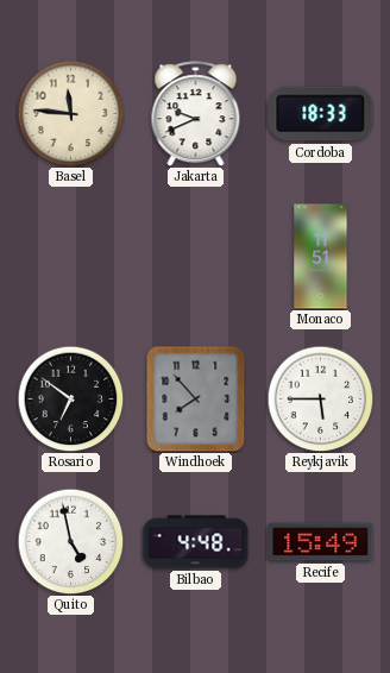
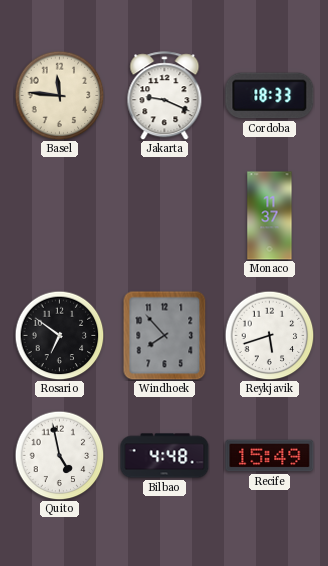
Jakarta: 9:41 -> 9:19 (165, 96)
Monaco: 11:51 -> 11:37 (270, 216)
Reykjavik: 5:45 -> 5:42 (269, 335)
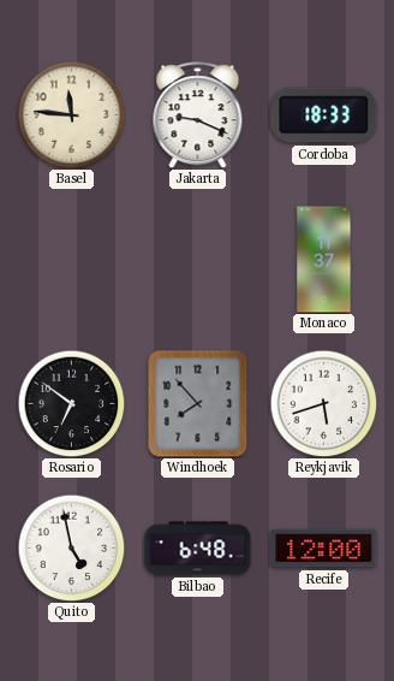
Bilbao: 4:48 -> 6:48 (198, 549)
Recife: 15:49 -> 12:00 (324, 549)
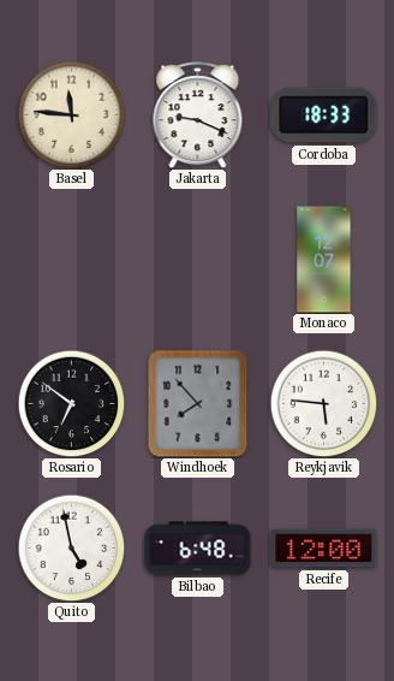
Monaco: 11:37 -> 12:07 (324, 260)
Reykjavik: 5:42 -> 5:46 (323, 403)
